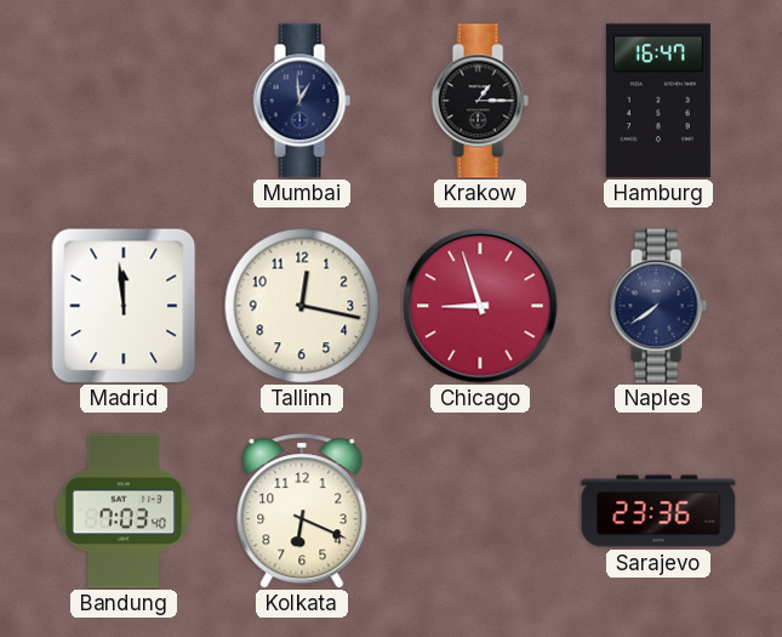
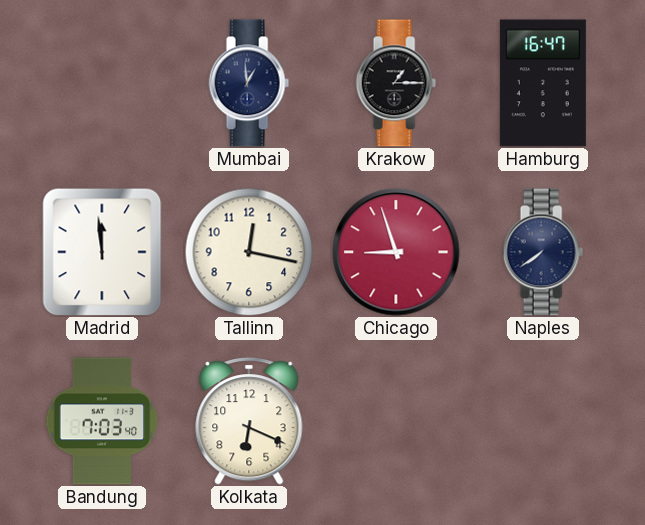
Sarajevo: 23:36 -> none (658, 511)
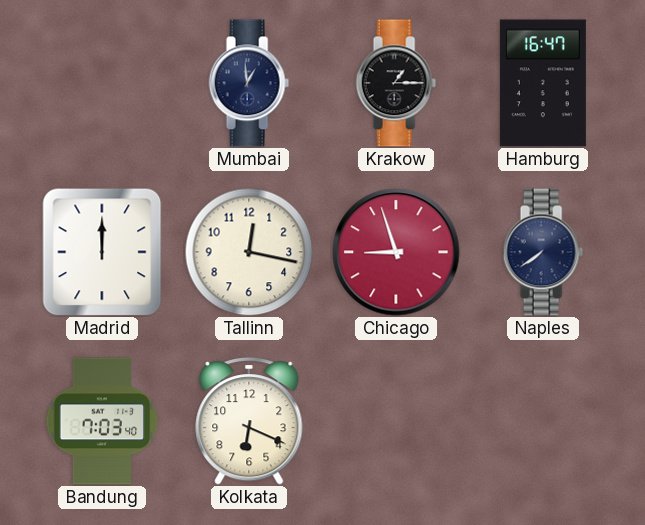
Madrid: 11:59 -> 12:00 (102, 252)
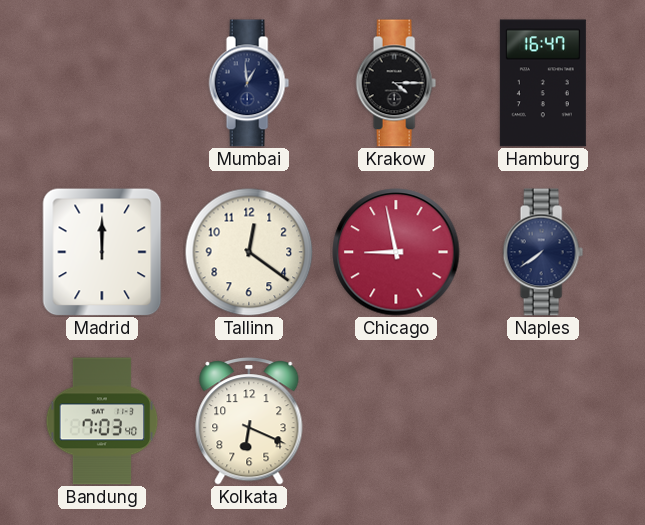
Krakow: 1:15 -> 4:15 (396, 83)
Tallinn: 12:17 -> 12:21 (249, 252)
Chicago: 8:57 -> 8:58 (396, 252)
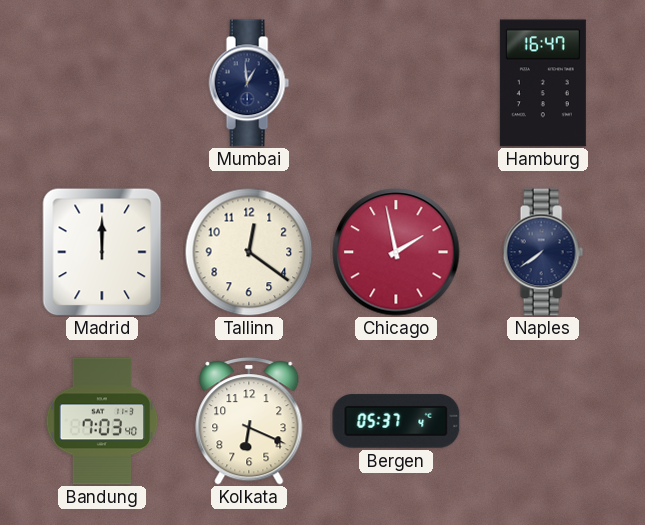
Krakow: 4:15 -> none (396, 83)
Chicago: 8:58 -> 1:58 (396, 252)
Bergen: none -> 05:37 (396, 421)
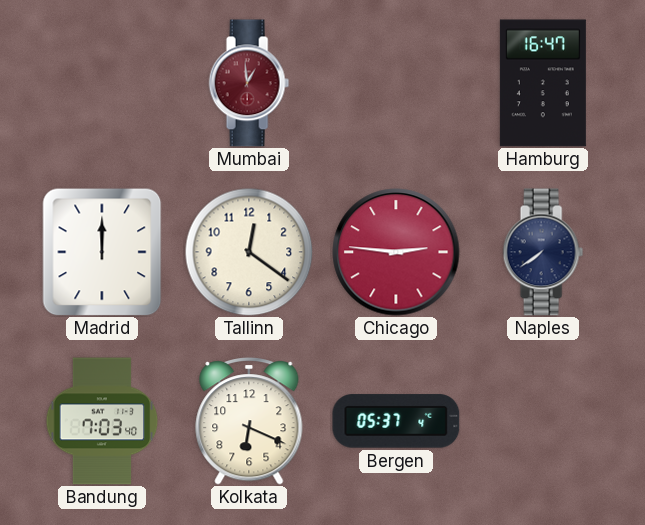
Mumbai dial: navy -> burgundy (249, 83)
Chicago: 1:58 -> 2:46 (396, 252)
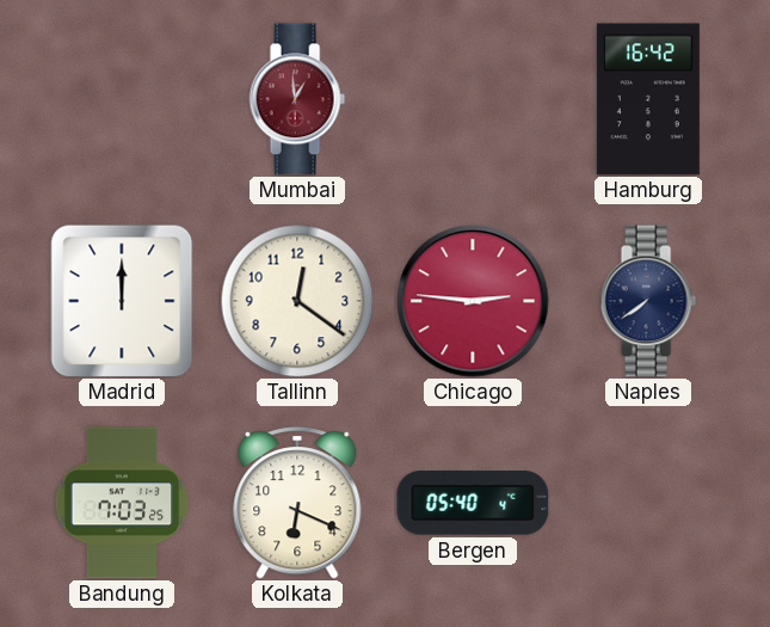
Hamburg: 16:47 -> 16:42 (648, 99)
Bandung: 7:03:40 -> 7:03:25 (122, 503)
Bergen: 05:37 -> 05:40 (473, 503)
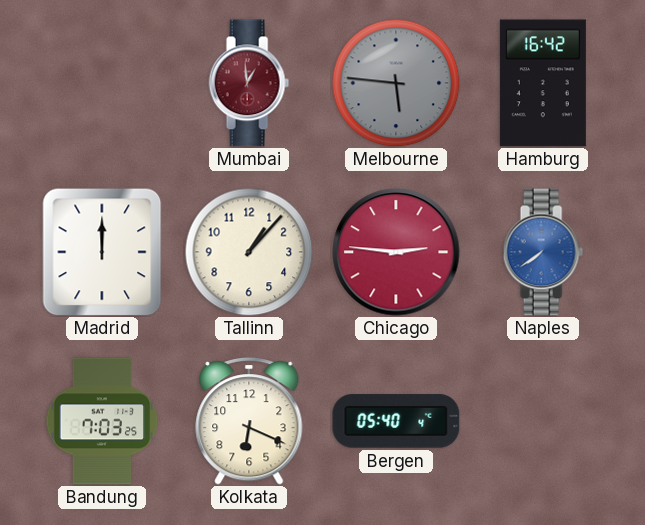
Melbourne: none -> 5:46 (396, 83)
Tallinn: 12:21 -> 1:07 (249, 252)
Naples dial: navy -> blue (543, 252)
